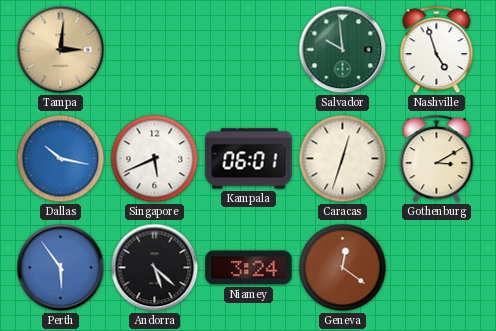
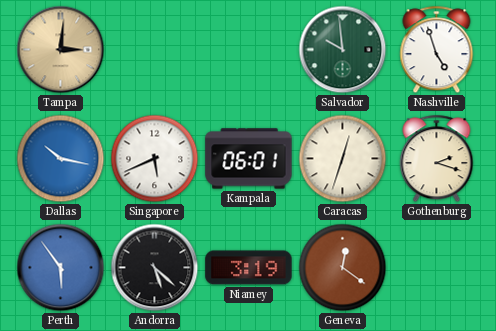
Gothenburg: 3:10 -> 2:18 (437, 159)
Niamey: 3:24 -> 3:19 (249, 268)
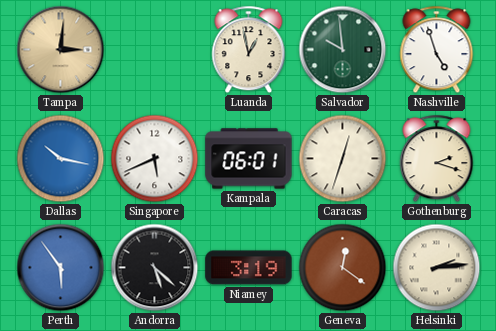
Luanda: none -> 12:58 (249, 50)
Helsinki: none -> 2:14 (437, 268)
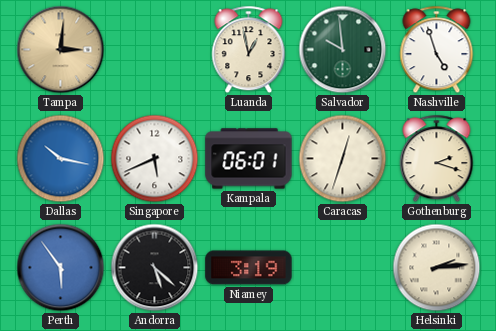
Geneva: 12:21 -> none (343, 268)
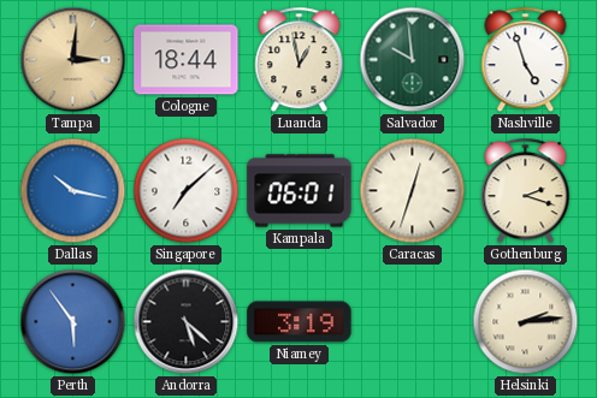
Cologne: none -> 18:44 (187, 60)
Singapore: 5:41 -> 7:08 (187, 191)
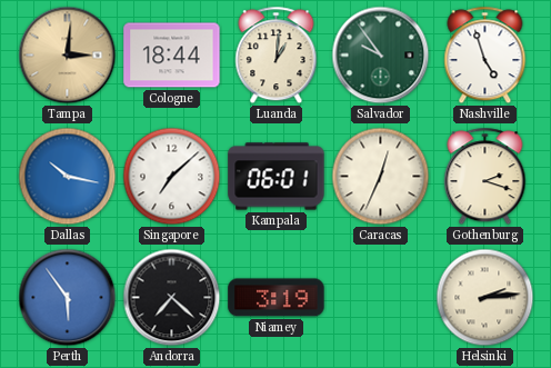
Luanda: 12:58 -> 1:01 (277, 56)
Salvador: 9:59 -> 9:54 (381, 56)
Caracas: 12:33 -> 12:34 (381, 177)
Andorra: 5:22 -> 7:22 (172, 298)
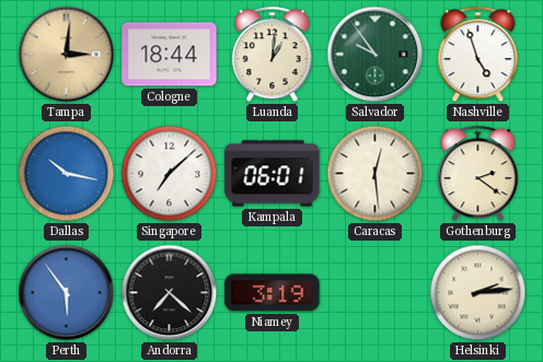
Caracas: 12:34 -> 12:29 (376, 174)
Gothenburg: 2:18 -> 2:21 (478, 174)
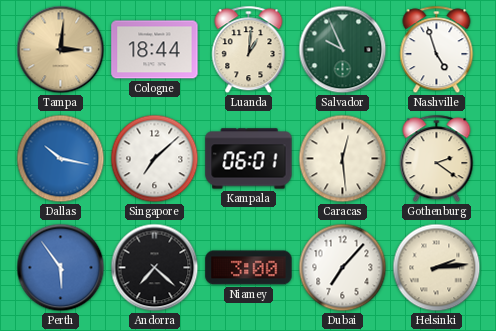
Salvador: 9:54 -> 9:56 (343, 50)
Niamey: 3:19 -> 3:00 (249, 268)
Dubai: none -> 7:07 (343, 268)
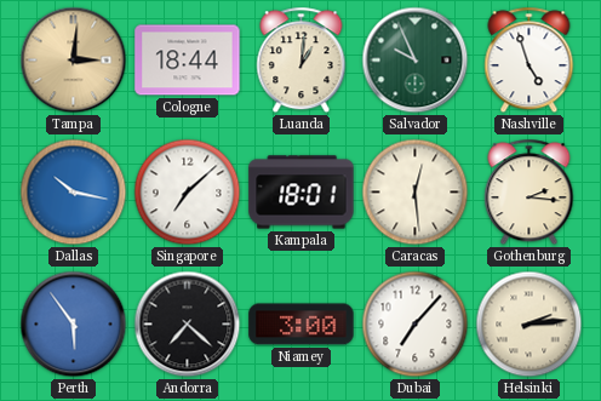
Kampala: 06:01 -> 18:01 (302, 193)
Gothenburg: 2:21 -> 2:16 (530, 193)
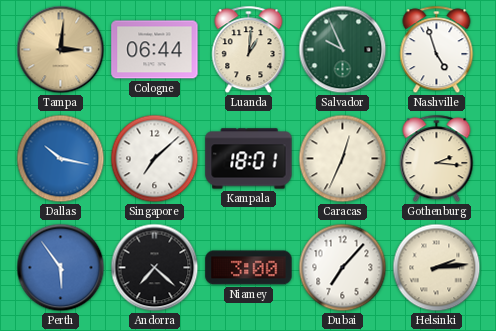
Cologne: 18:44 -> 06:44 (155, 50)
Caracas: 12:29 -> 12:34 (343, 159)
